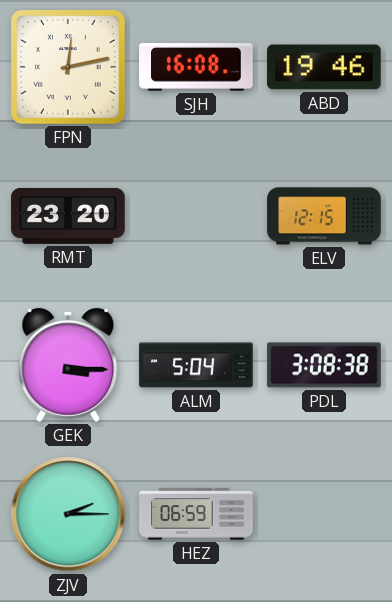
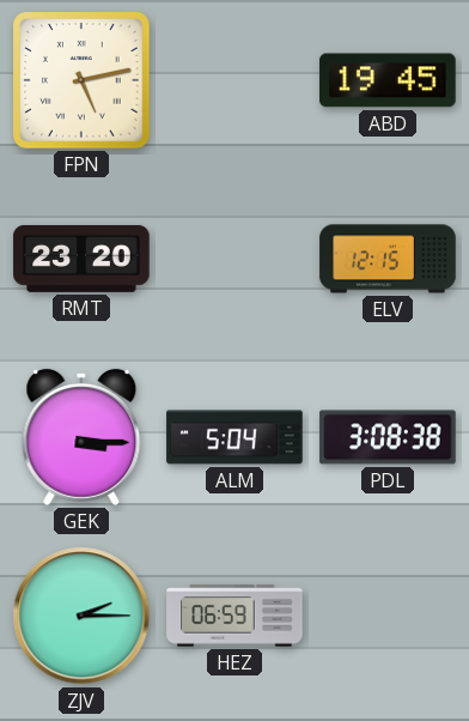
FPN: 12:13 -> 5:13 (81, 80)
SJH: 16:08 -> none (196, 67)
ABD: 19:46 -> 19:45 (388, 80)
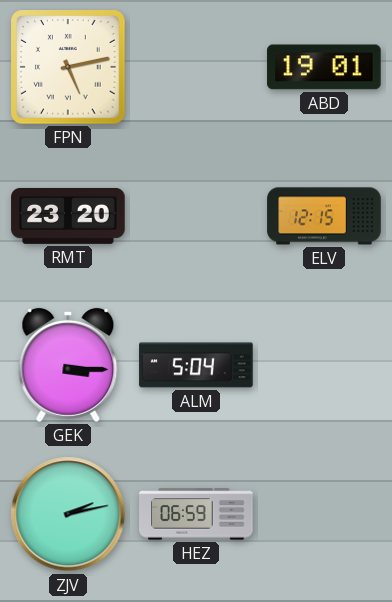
ABD: 19:45 -> 19:01 (324, 67)
PDL: 3:08 -> none (388, 437)
ZJV: 2:15 -> 2:13 (68, 514)
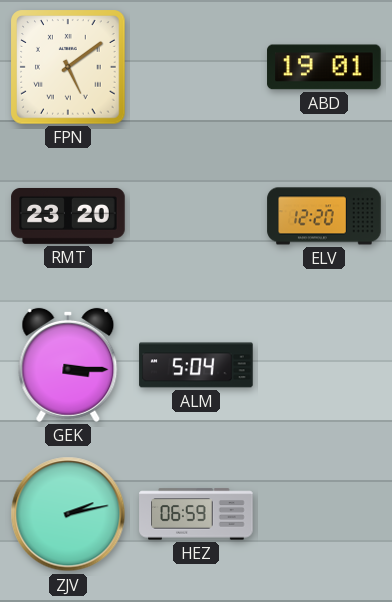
FPN: 5:13 -> 5:09 (68, 67)
ELV: 12:15 -> 12:20 (324, 216)
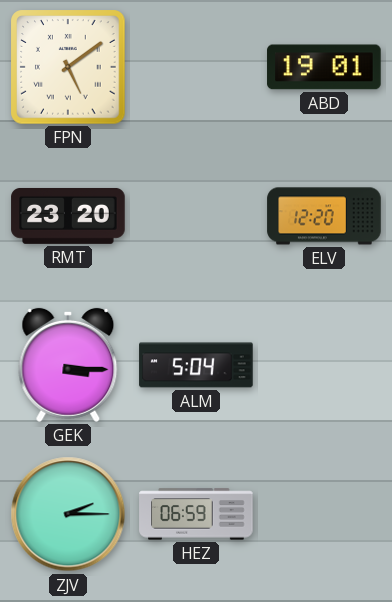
ZJV: 2:13 -> 2:15 (68, 514)
